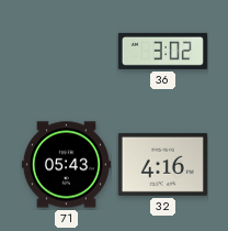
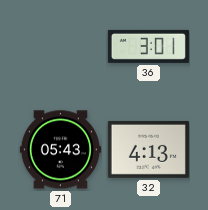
36: 3:02 -> 3:01 (148, 46)
32: 4:16 -> 4:13 (148, 149)
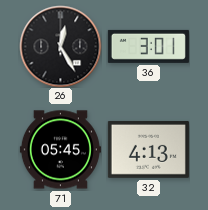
26: none -> 12:25 (60, 46)
71: 05:43 -> 05:45 (60, 150)
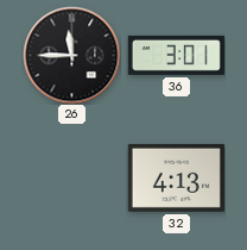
26: 12:25 -> 11:45 (71, 55)
71: 05:45 -> none (60, 150)
